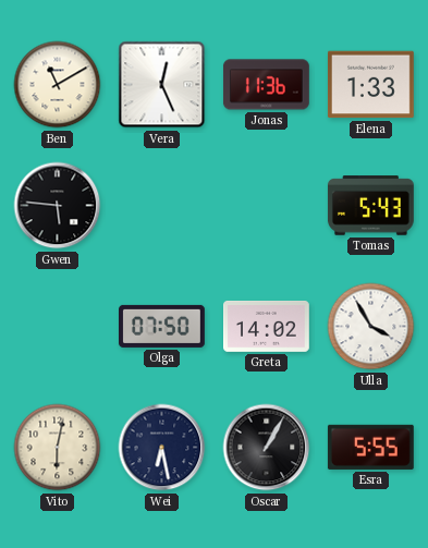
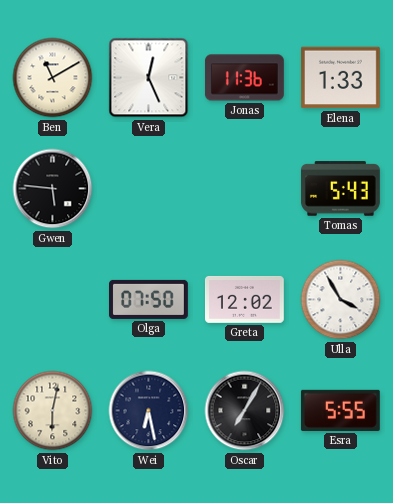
Greta: 14:02 -> 12:02 (245, 299)
Oscar: 1:05 -> 7:05 (245, 411)
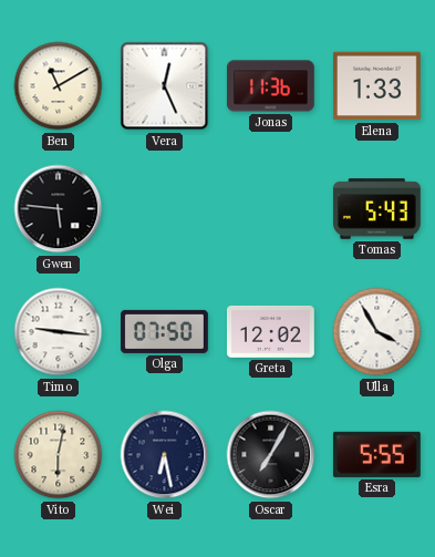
Timo: none -> 9:16 (59, 332)
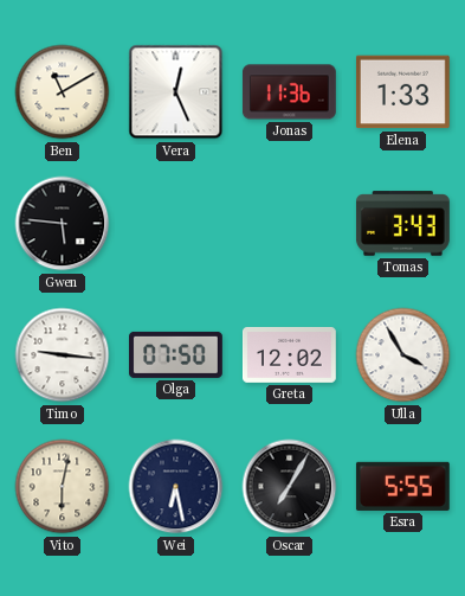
Tomas: 5:43 -> 3:43 (402, 224)
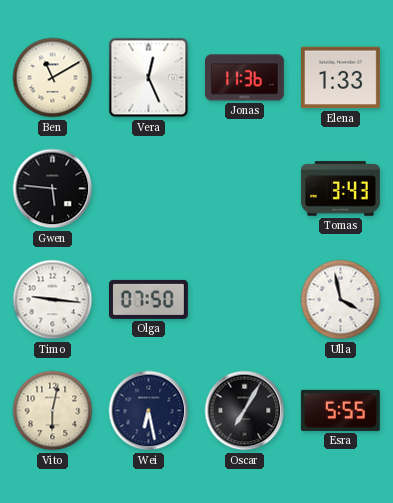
Greta: 12:02 -> none (290, 354)
Ulla: 3:55 -> 3:58 (341, 300)
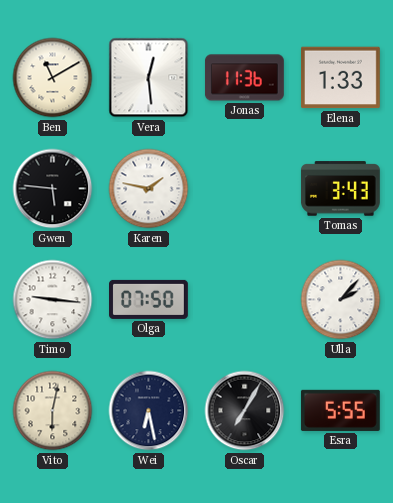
Vera: 12:26 -> 12:29 (149, 78)
Karen: none -> 1:47 (149, 189)
Ulla: 3:58 -> 2:07 (341, 300)
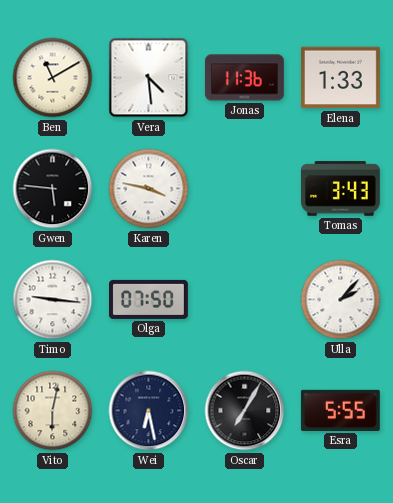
Vera: 12:29 -> 4:29 (149, 78)
Karen: 1:47 -> 3:47 (149, 189)
